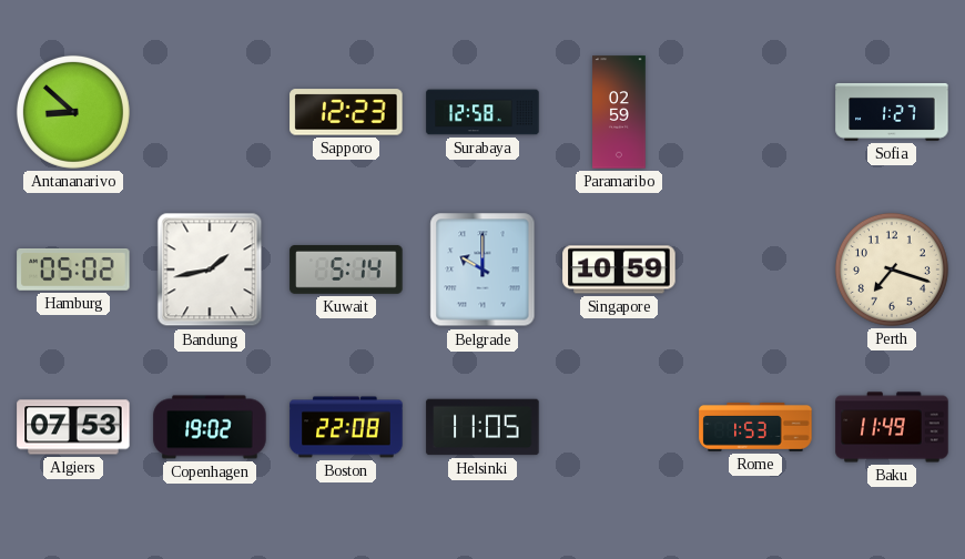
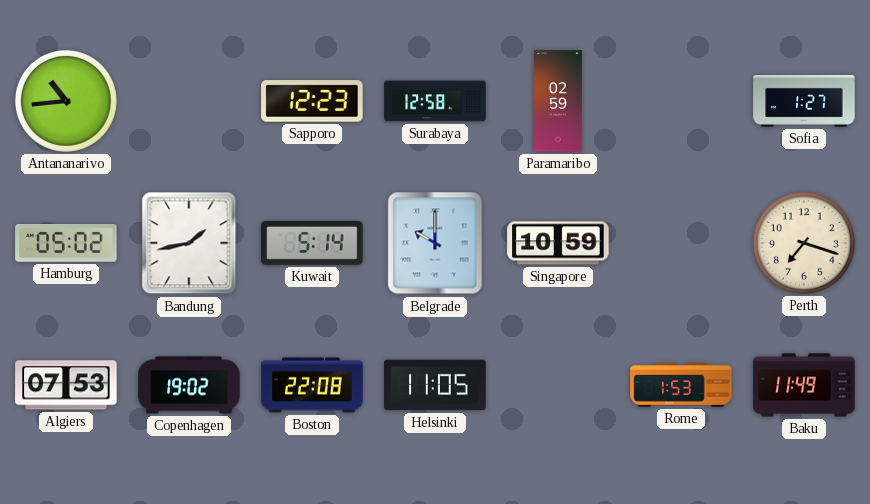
Antananarivo: 8:52 -> 10:44 (66, 101)
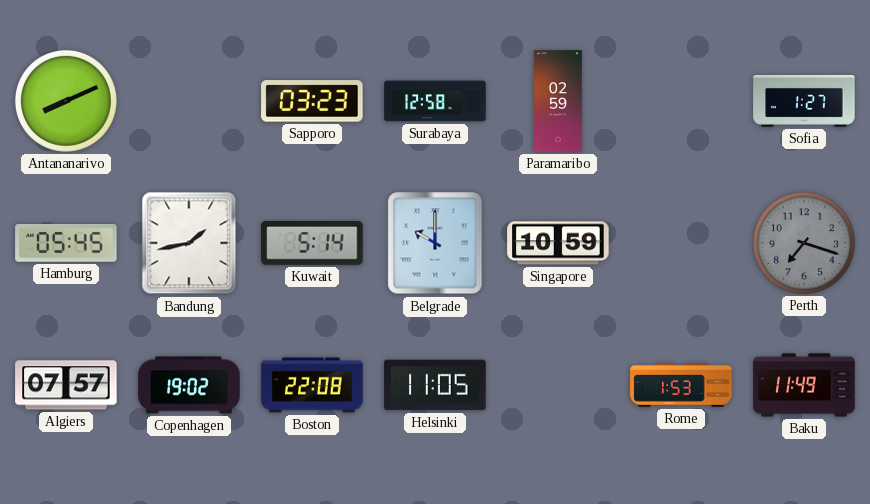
Antananarivo: 10:44 -> 8:11 (66, 101)
Sapporo: 12:23 -> 03:23 (312, 101)
Hamburg: 05:02 -> 05:45 (66, 244)
Perth dial: cream -> grey (804, 243)
Algiers: 07:53 -> 07:57 (66, 385)
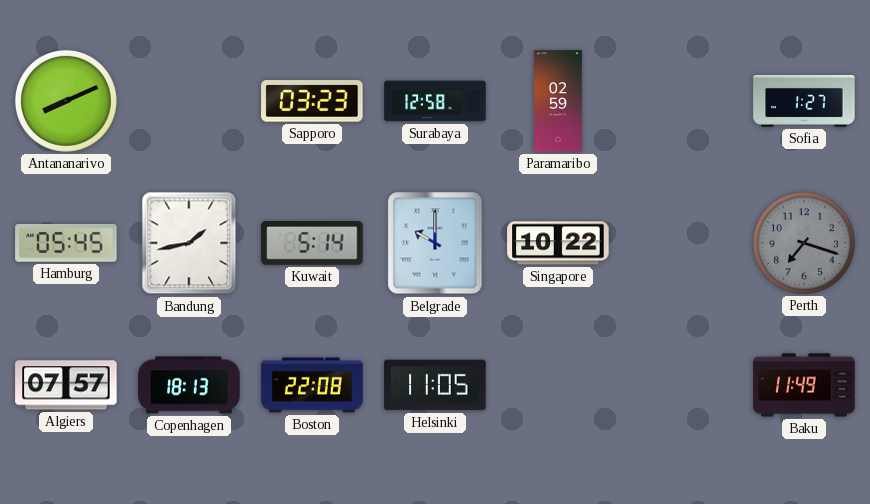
Singapore: 10:59 -> 10:22 (558, 243)
Copenhagen: 19:02 -> 18:13 (189, 385)
Rome: 1:53 -> none (681, 385)
